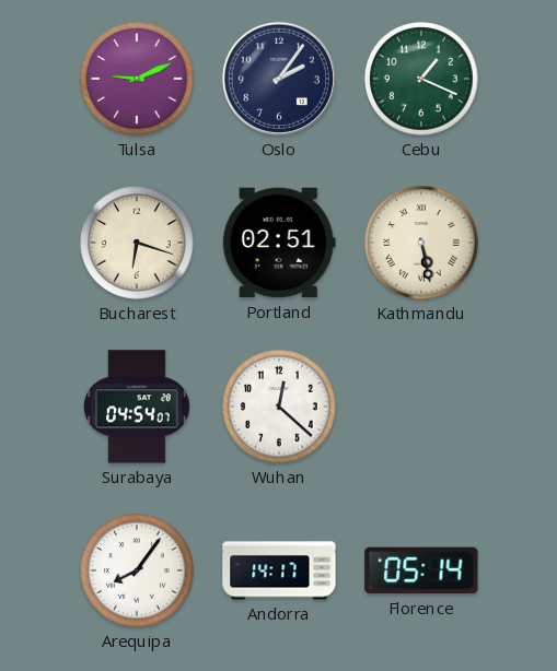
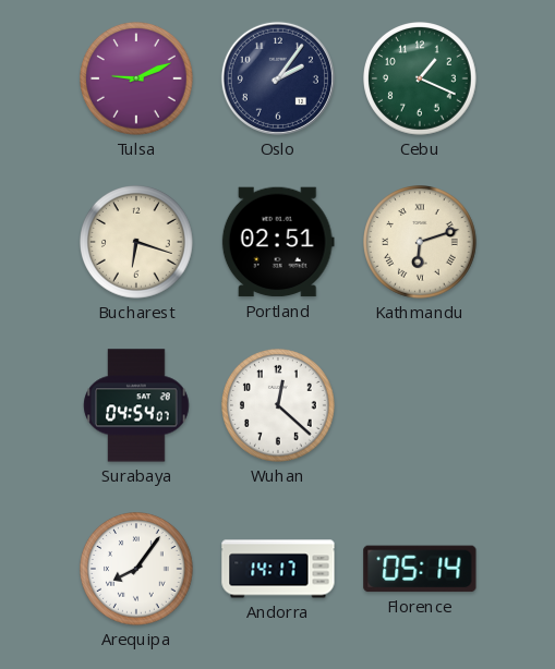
Kathmandu: 5:28 -> 6:12 (421, 243)
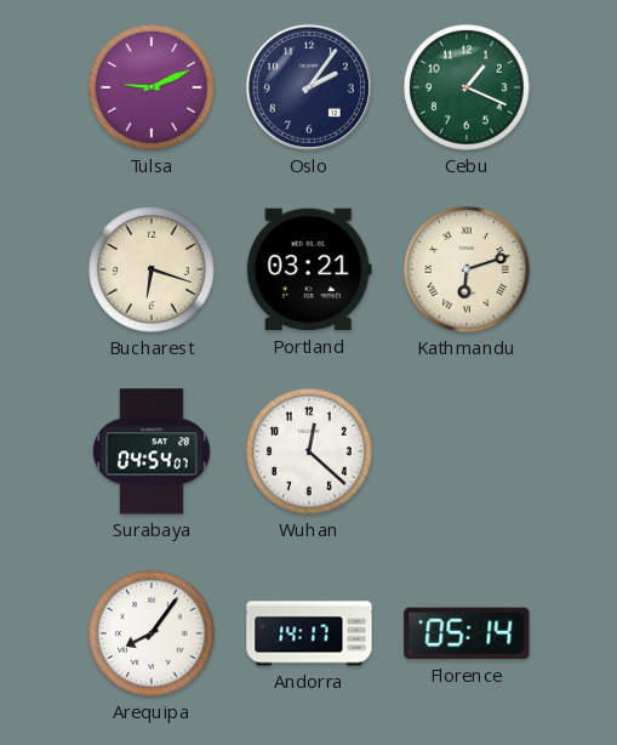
Portland: 02:51 -> 03:21 (309, 269)
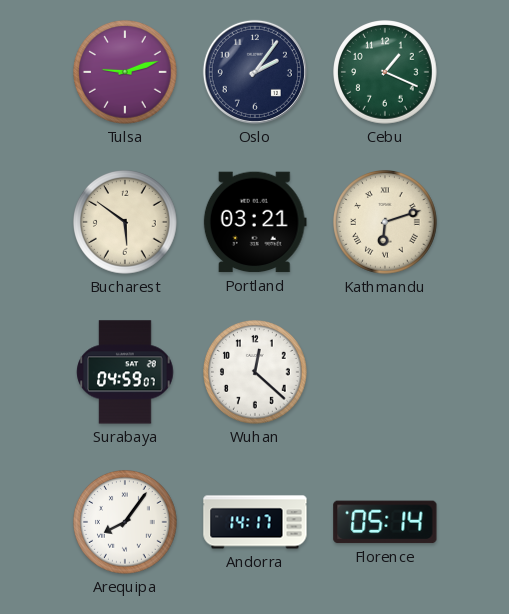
Tulsa: 9:11 -> 9:12 (126, 73)
Bucharest: 6:18 -> 5:51 (126, 223)
Surabaya: 04:54 -> 04:59 (125, 372)
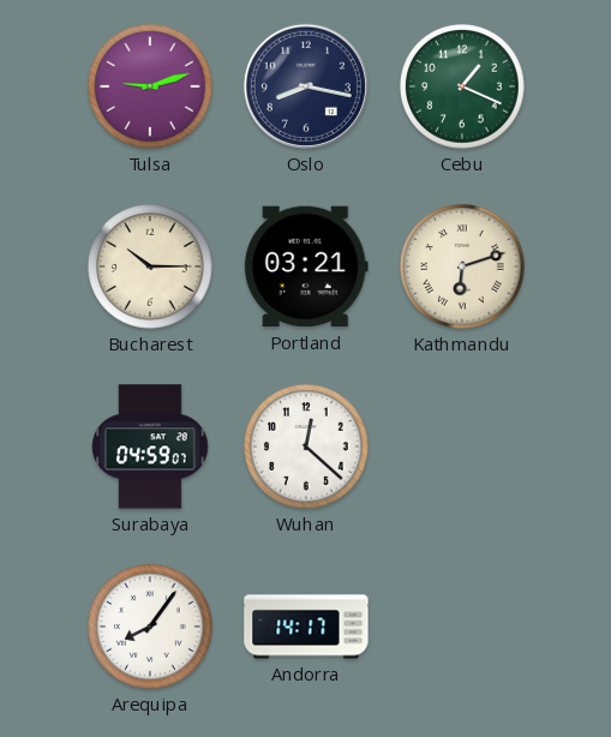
Oslo: 2:06 -> 8:17 (306, 86)
Bucharest: 5:51 -> 10:15 (151, 268)
Florence: 05:14 -> none (385, 522)
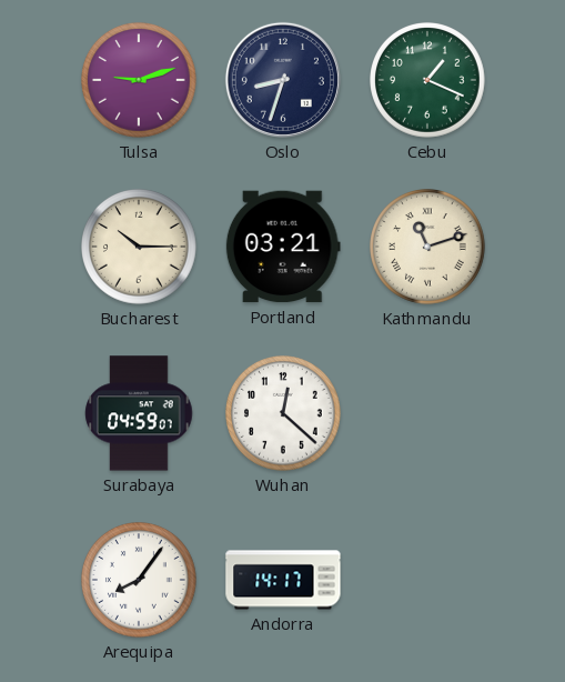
Oslo: 8:17 -> 8:33 (283, 80)
Kathmandu: 6:12 -> 11:12 (428, 248)
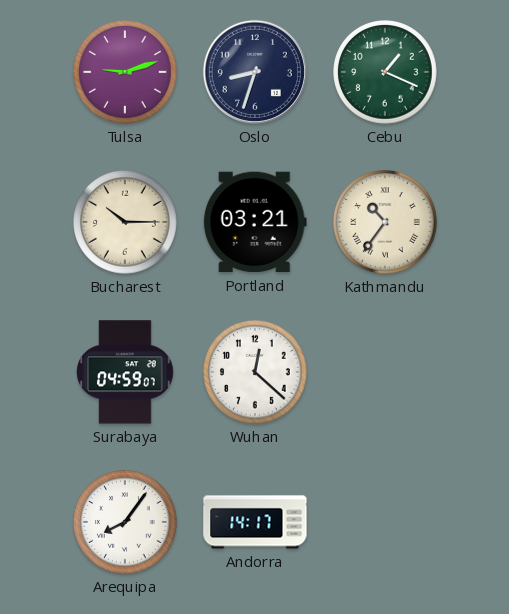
Kathmandu: 11:12 -> 10:36 (386, 223)
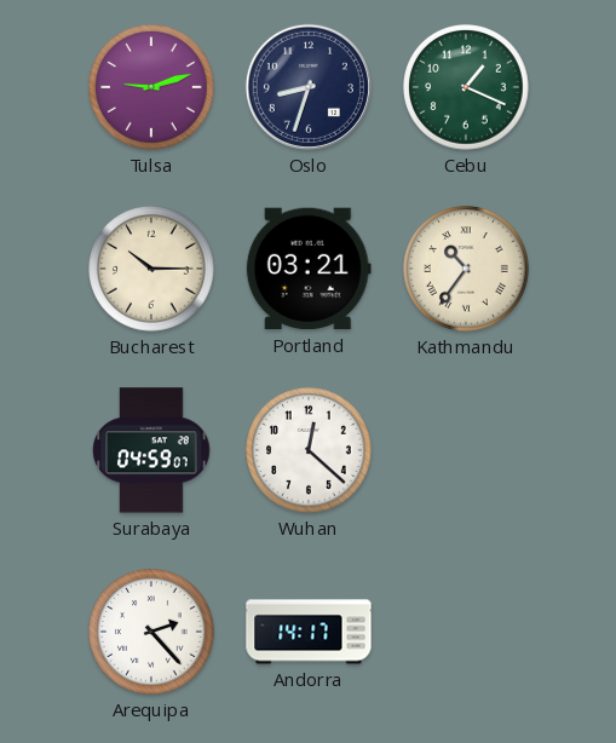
Arequipa: 8:06 -> 2:23 (152, 633)
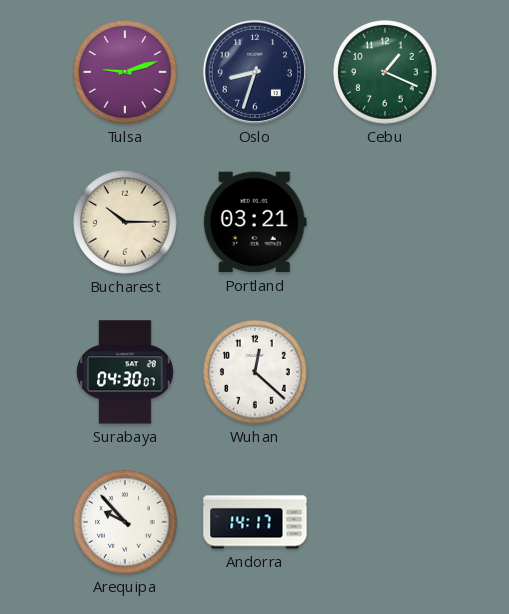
Kathmandu: 10:36 -> none (467, 270)
Surabaya: 04:59 -> 04:30 (125, 372)
Arequipa: 2:23 -> 9:53 (126, 523)
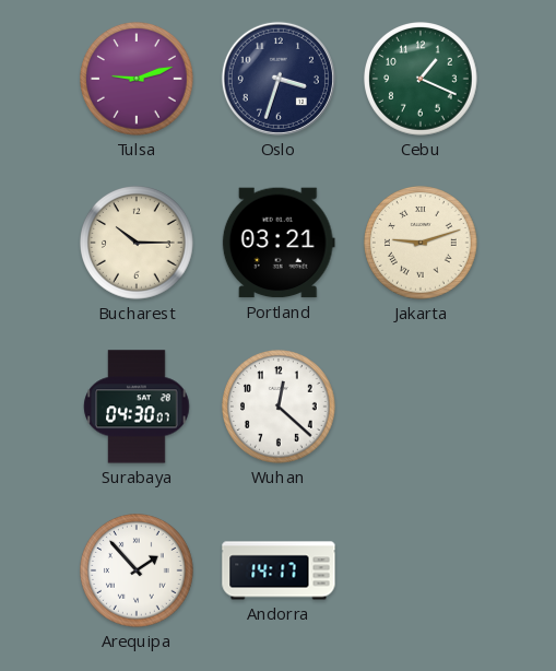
Oslo: 8:33 -> 3:33 (279, 79)
Jakarta: none -> 9:12 (422, 244)
Arequipa: 9:53 -> 1:53 (138, 572)
